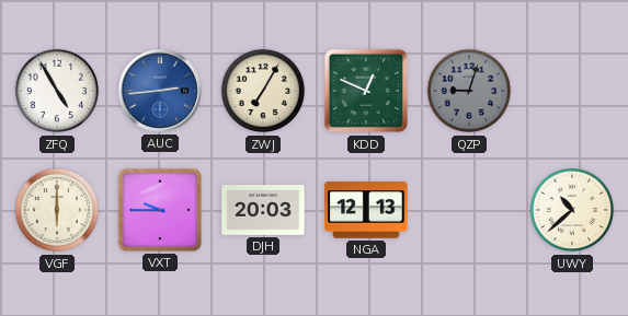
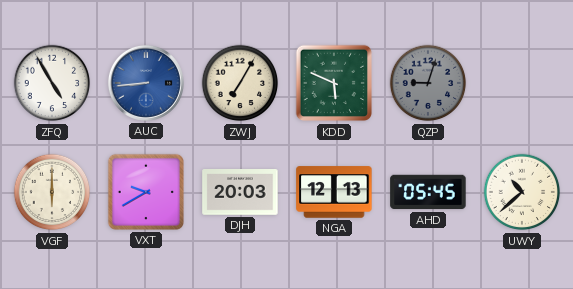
AUC: 2:44 -> 8:44 (146, 83)
KDD: 12:49 -> 5:49 (334, 83)
VXT: 9:45 -> 9:40 (146, 192)
AHD: none -> 05:45 (428, 192)
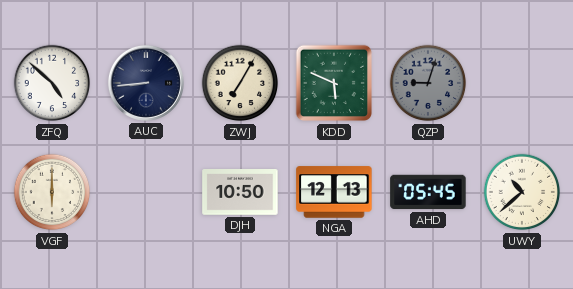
ZFQ: 4:55 -> 4:52 (52, 83)
AUC dial: blue -> navy (146, 83)
VXT: 9:40 -> none (146, 192)
DJH: 20:03 -> 10:50 (240, 193)
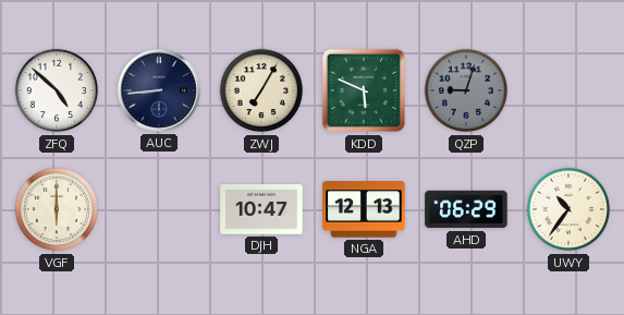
DJH: 10:50 -> 10:47 (261, 210)
AHD: 05:45 -> 06:29 (466, 209)
UWY: 10:38 -> 10:36 (568, 209)
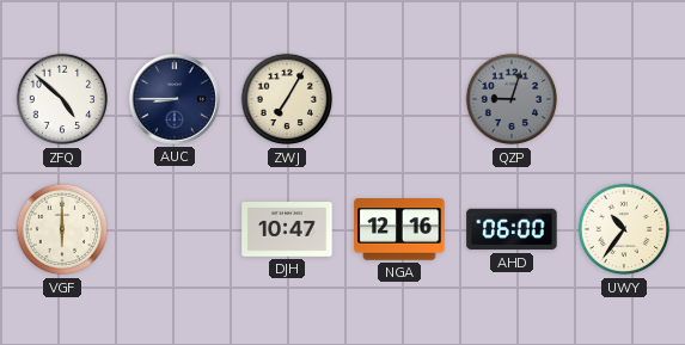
AUC: 8:44 -> 8:45 (175, 99)
KDD: 5:49 -> none (364, 90)
NGA: 12:13 -> 12:16 (399, 229)
AHD: 06:29 -> 06:00 (512, 229)
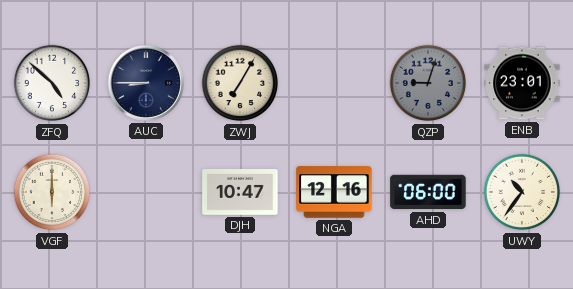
ENB: none -> 23:01 (522, 83)
